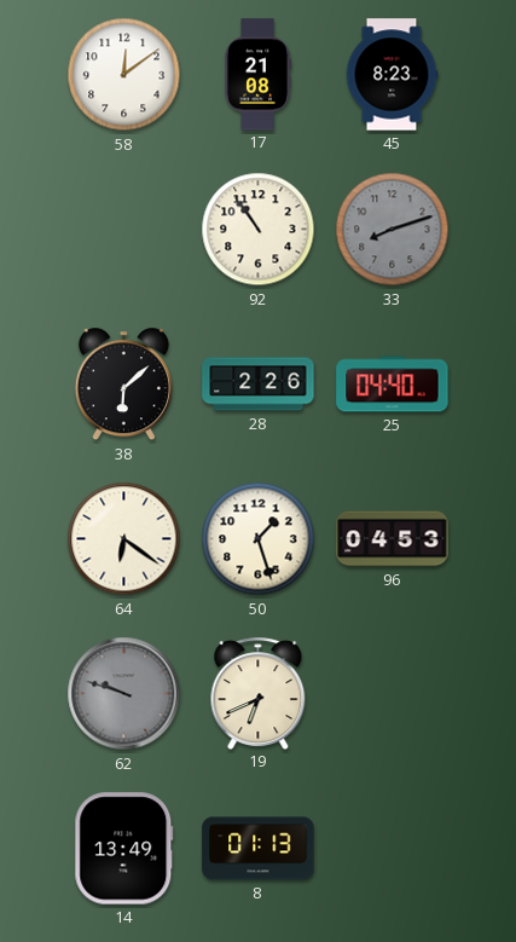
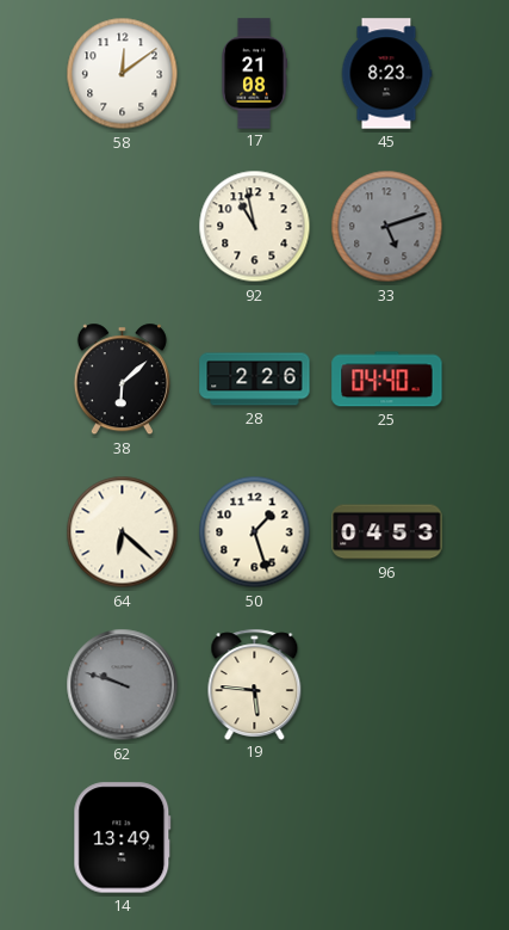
92: 10:54 -> 10:58 (255, 227)
33: 8:12 -> 5:12 (387, 227)
64: 6:21 -> 6:22 (123, 532)
19: 6:41 -> 5:46 (255, 684)
8: 01:13 -> none (259, 849)
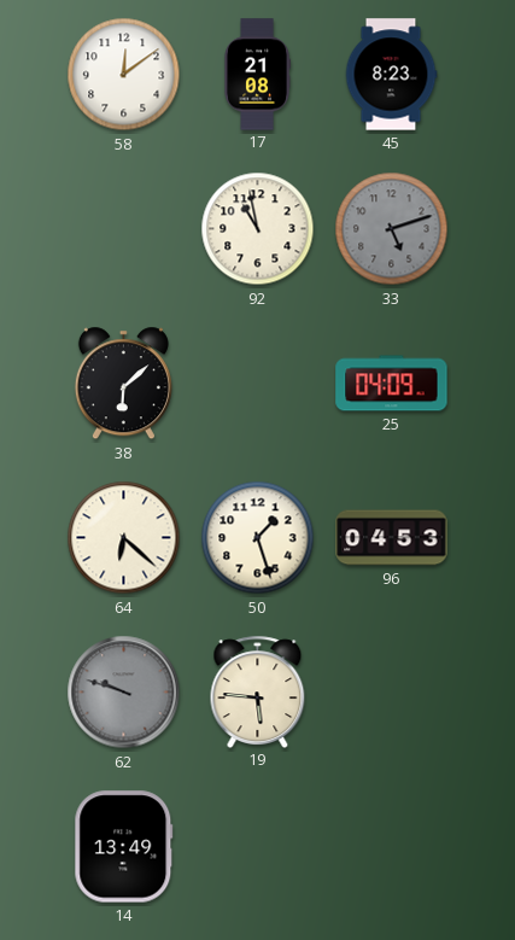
28: 2:26 -> none (255, 380)
25: 04:40 -> 04:09 (392, 384)
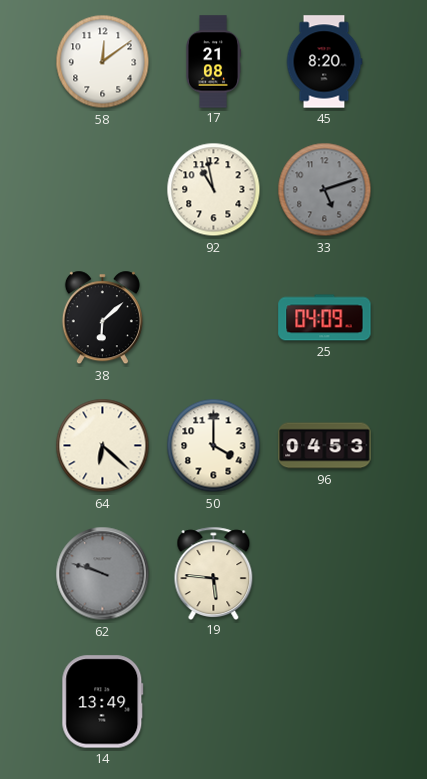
45: 8:23 -> 8:20 (324, 62)
50: 1:27 -> 4:00 (214, 446)
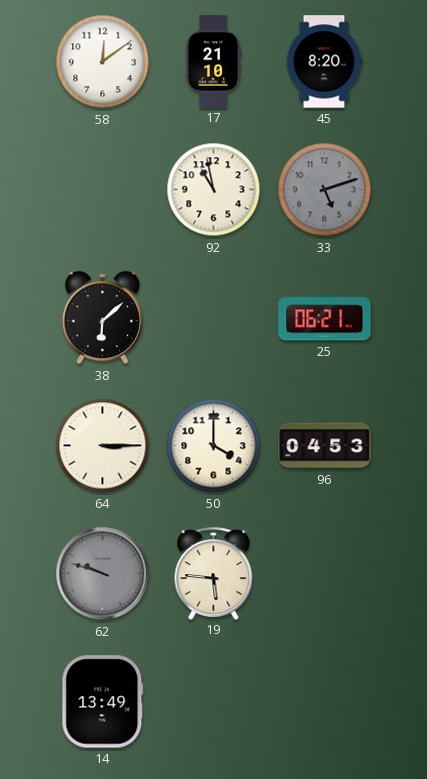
17: 21:08 -> 21:10 (213, 62)
25: 04:09 -> 06:21 (325, 318)
64: 6:22 -> 3:15 (103, 446)
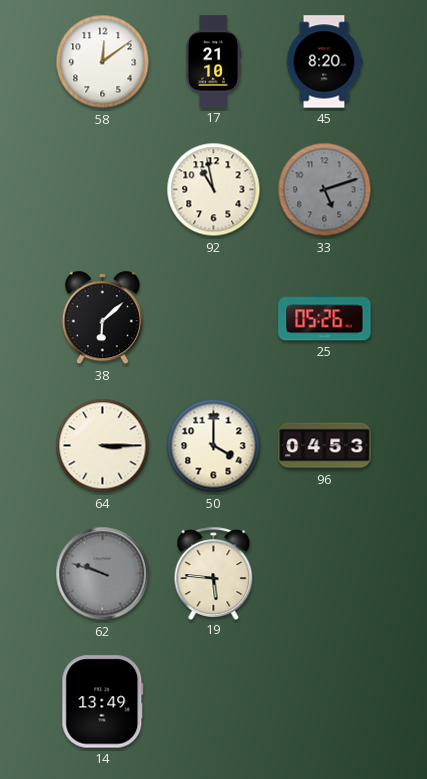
25: 06:21 -> 05:26 (325, 318)
